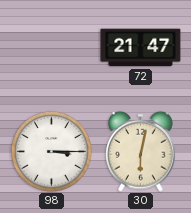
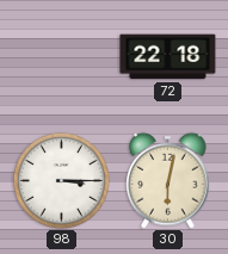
72: 21:47 -> 22:18 (168, 57)
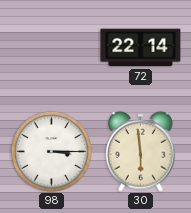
72: 22:18 -> 22:14 (141, 48)
30: 6:02 -> 5:59 (141, 151)
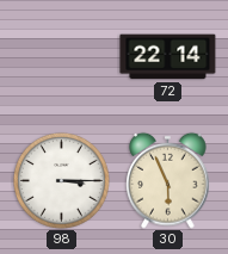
30: 5:59 -> 5:56 (168, 180)
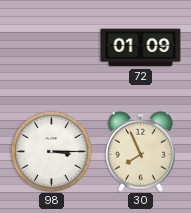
72: 22:14 -> 01:09 (141, 48)
30: 5:56 -> 7:56 (141, 151)
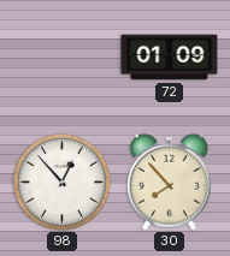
98: 3:15 -> 12:53 (63, 183)
30: 7:56 -> 7:53 (170, 181)
